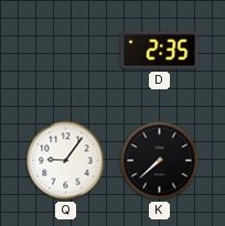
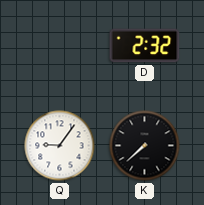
D: 2:35 -> 2:32 (145, 46)
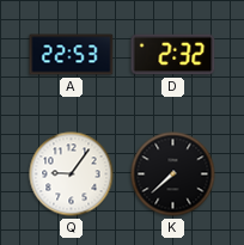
A: none -> 22:53 (72, 55)
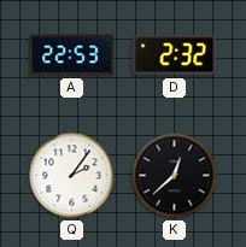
Q: 9:06 -> 2:06 (72, 176)
K: 7:38 -> 12:38 (175, 176)
